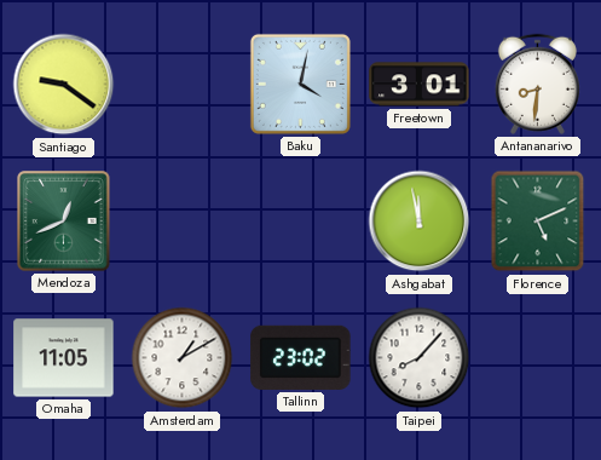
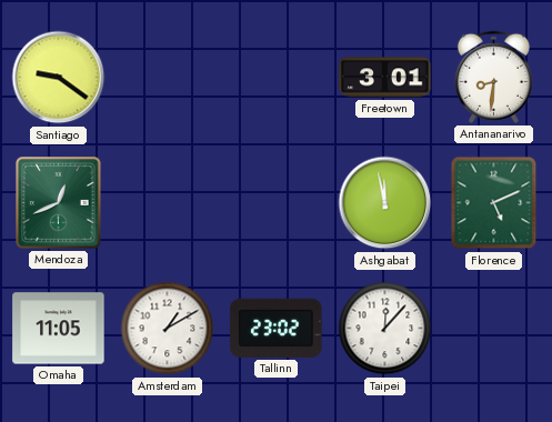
Baku: 4:02 -> none (300, 84)
Taipei: 8:07 -> 12:07 (385, 329)
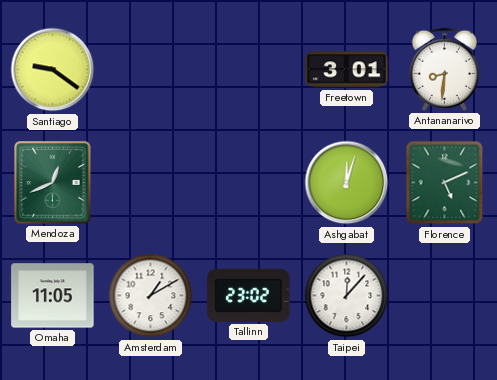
Ashgabat: 11:58 -> 12:03 (347, 183)
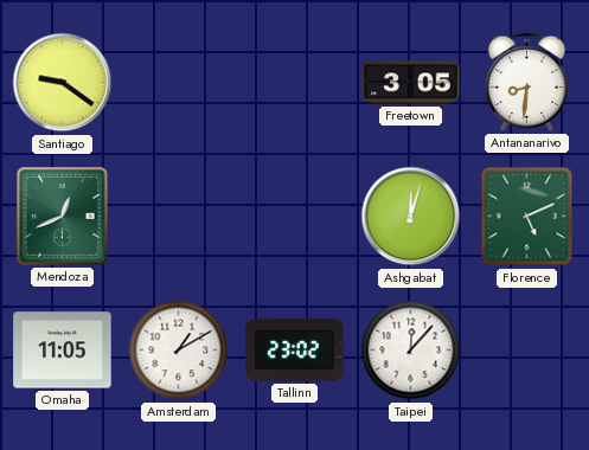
Freetown: 3:01 -> 3:05 (411, 83)
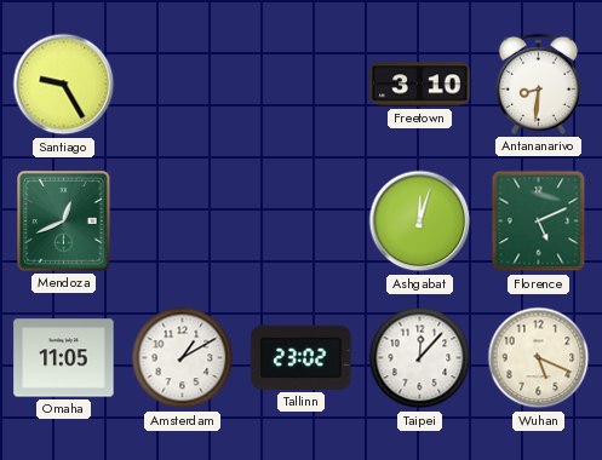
Santiago: 9:21 -> 9:25 (64, 85)
Freetown: 3:05 -> 3:10 (420, 85)
Wuhan: none -> 5:19 (539, 358)
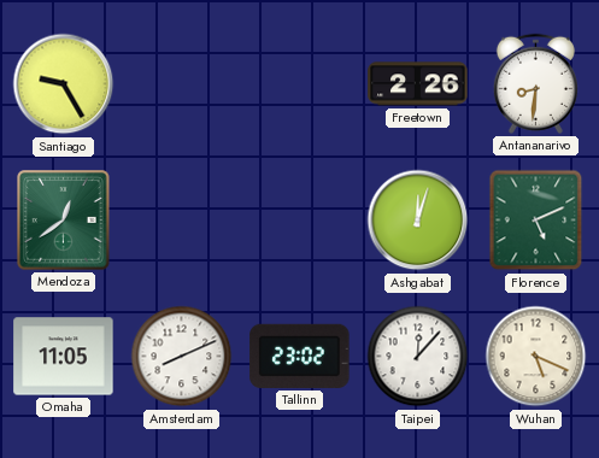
Freetown: 3:10 -> 2:26 (418, 84)
Mendoza: 12:41 -> 12:39 (64, 221)
Amsterdam: 1:10 -> 8:11 (182, 357)
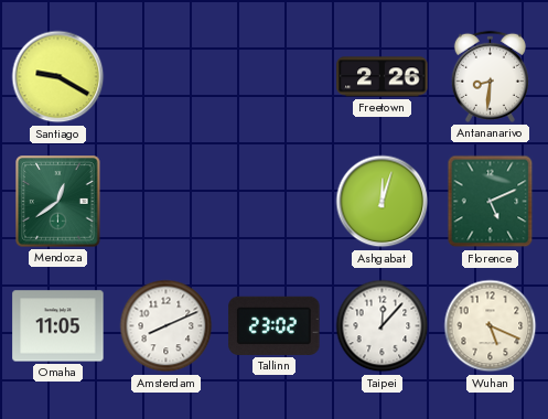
Santiago: 9:25 -> 9:20 (58, 77)
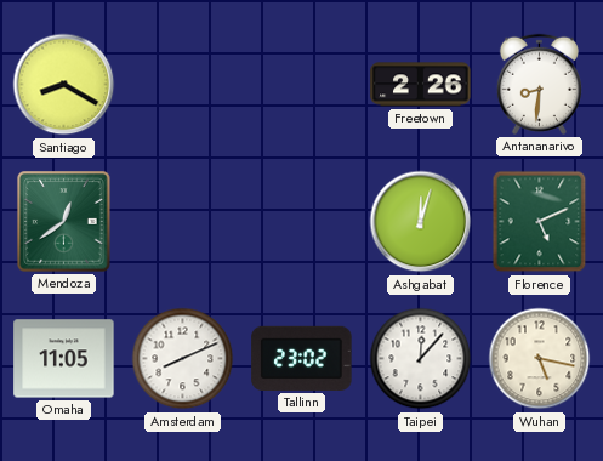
Santiago: 9:20 -> 8:20 (64, 85)
Wuhan: 5:19 -> 5:17 (540, 359)
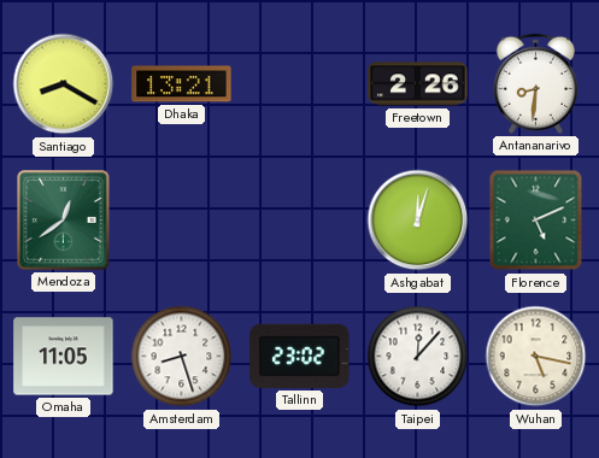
Dhaka: none -> 13:21 (182, 84)
Amsterdam: 8:11 -> 8:27 (182, 357)
